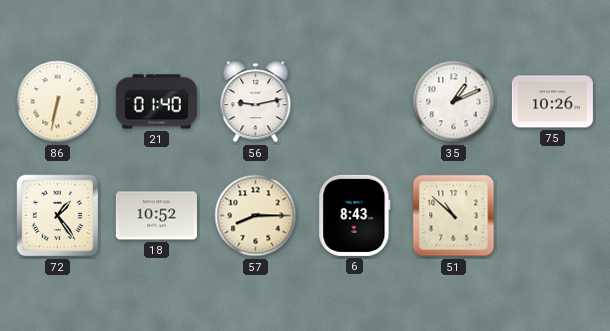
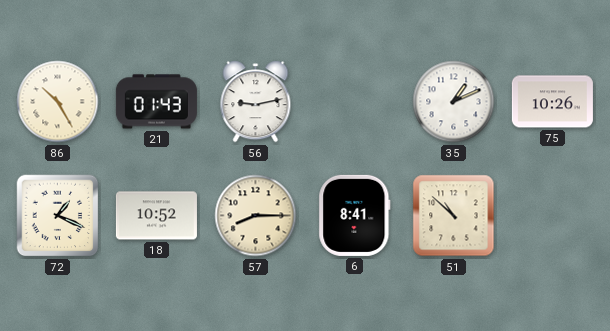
86: 6:32 -> 10:25 (58, 102)
21: 01:40 -> 01:43 (156, 102)
72: 1:24 -> 1:19 (58, 216)
6: 8:43 -> 8:41 (355, 215)
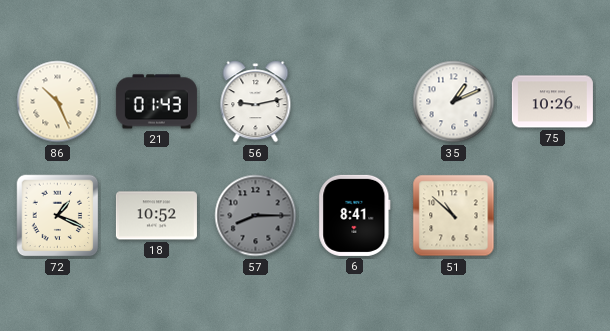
86: 10:25 -> 10:26 (58, 102)
57 dial: cream -> grey (256, 216)
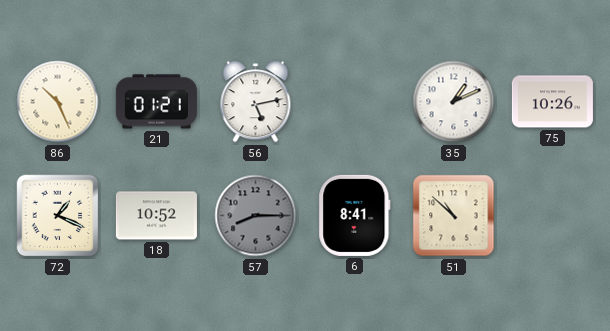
21: 01:43 -> 01:21 (156, 102)
56: 9:13 -> 5:13 (256, 102)
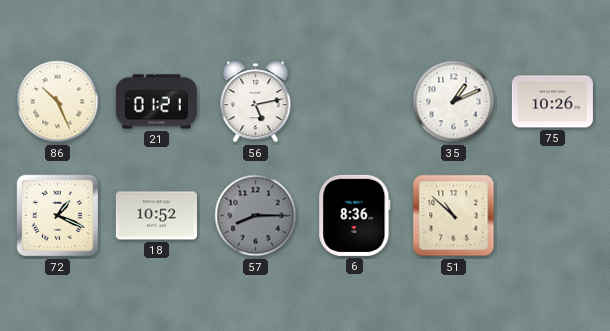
6: 8:41 -> 8:36 (355, 215)
